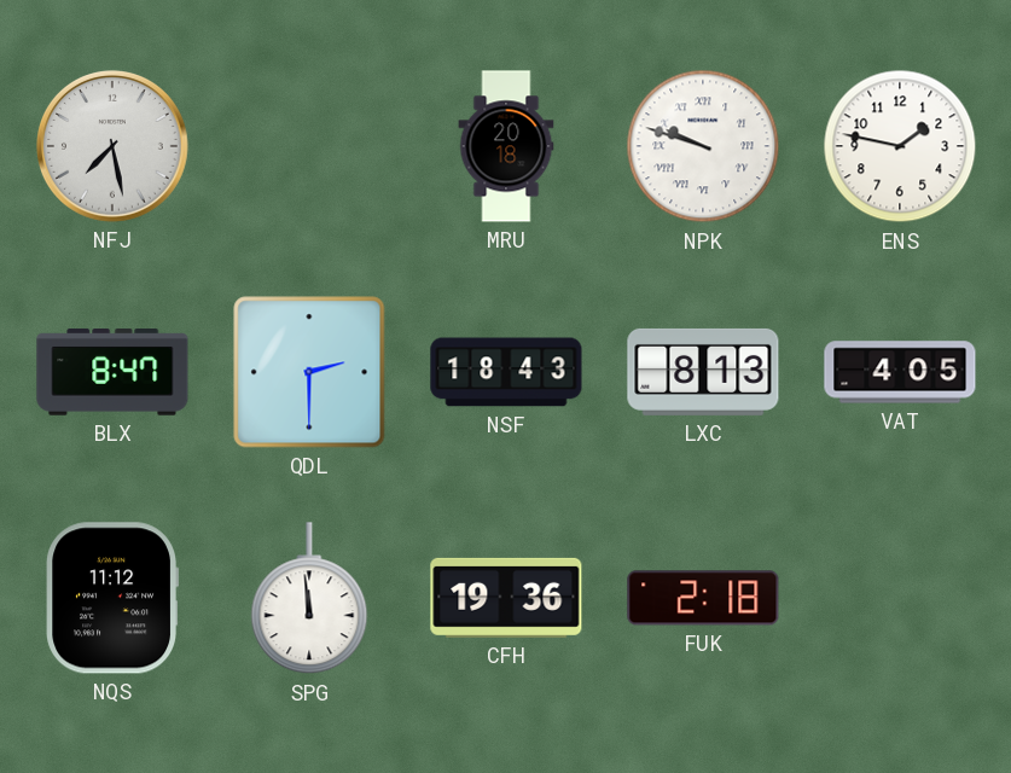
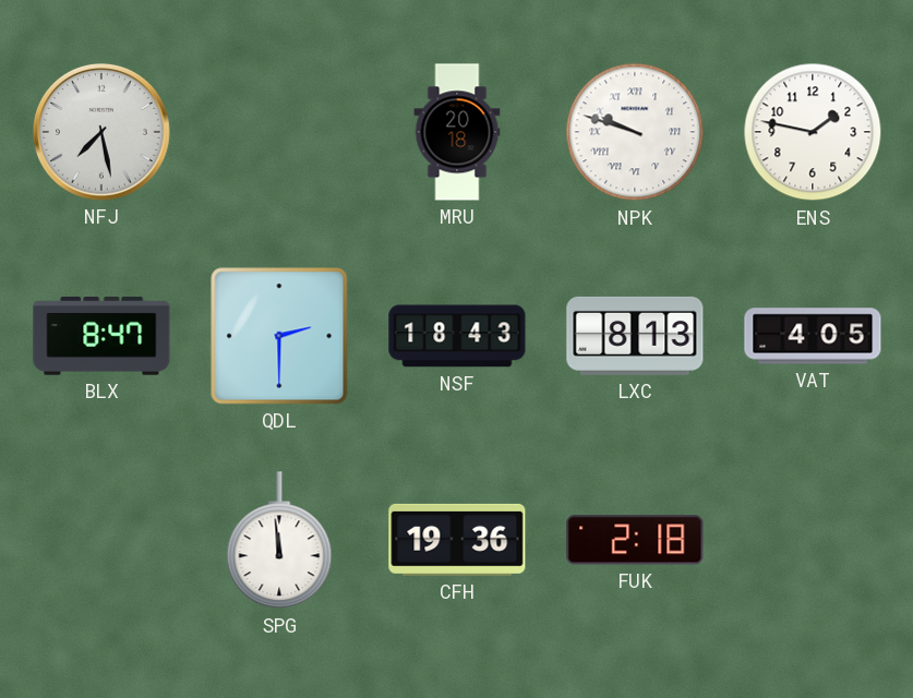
NQS: 11:12 -> none (111, 598)
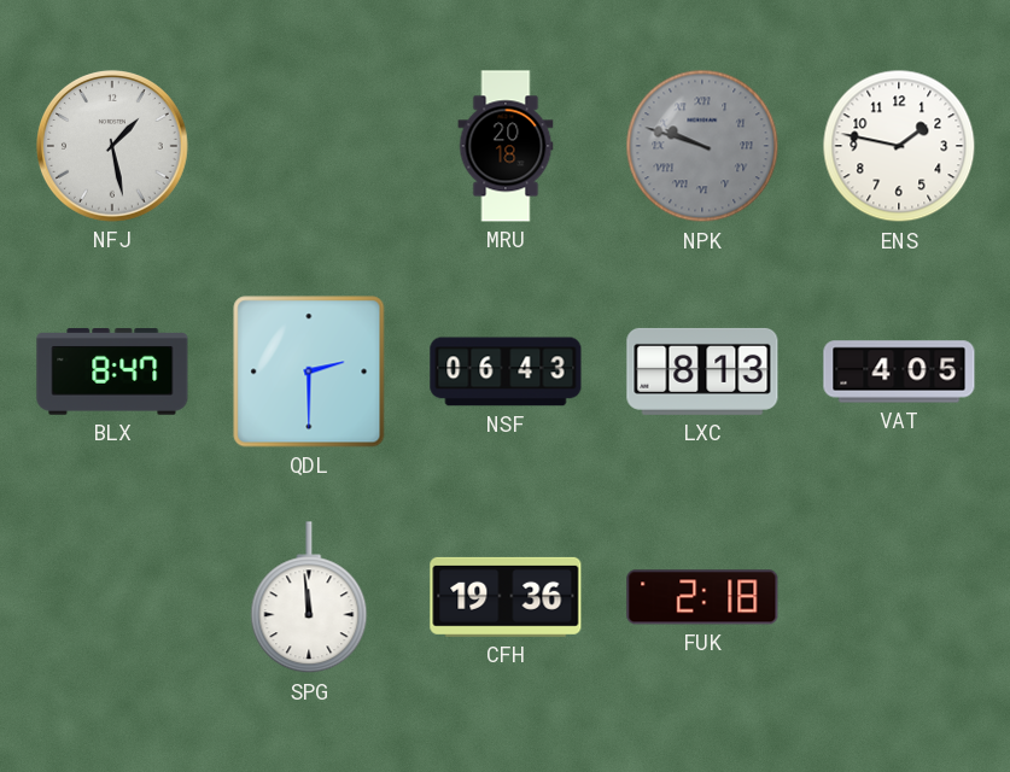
NFJ: 7:28 -> 1:28 (113, 147)
NPK dial: white -> grey (702, 146)
NSF: 18:43 -> 06:43 (506, 372)
